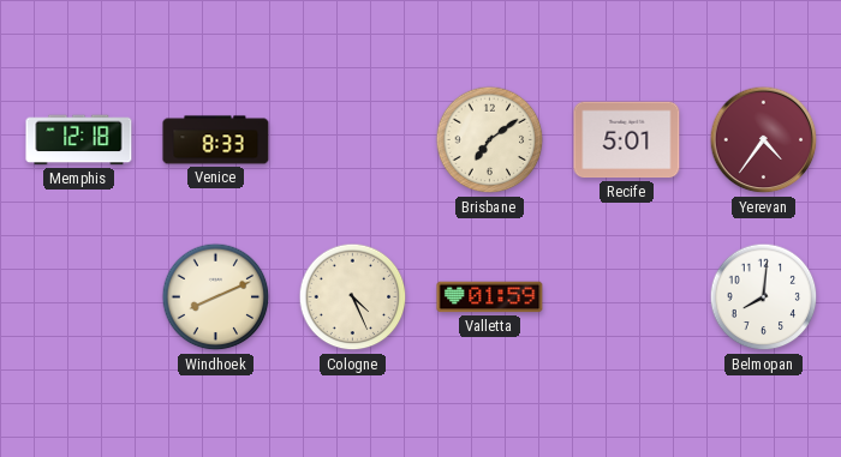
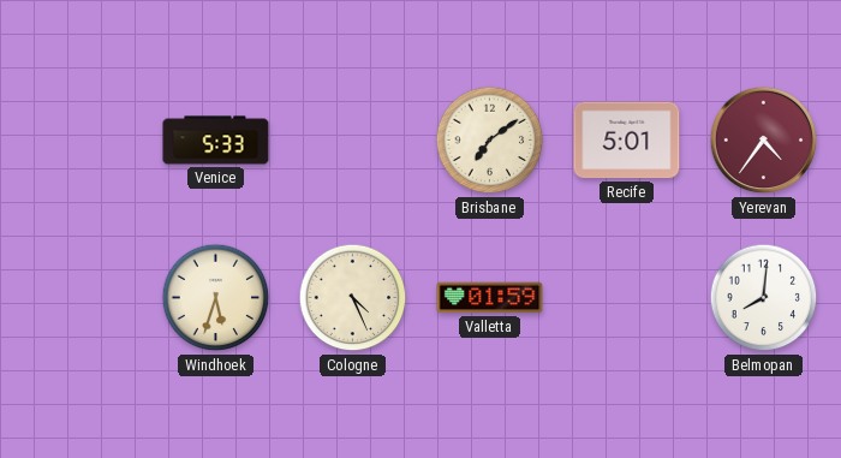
Memphis: 12:18 -> none (79, 140)
Venice: 8:33 -> 5:33 (216, 141)
Windhoek: 8:11 -> 5:33 (216, 298)
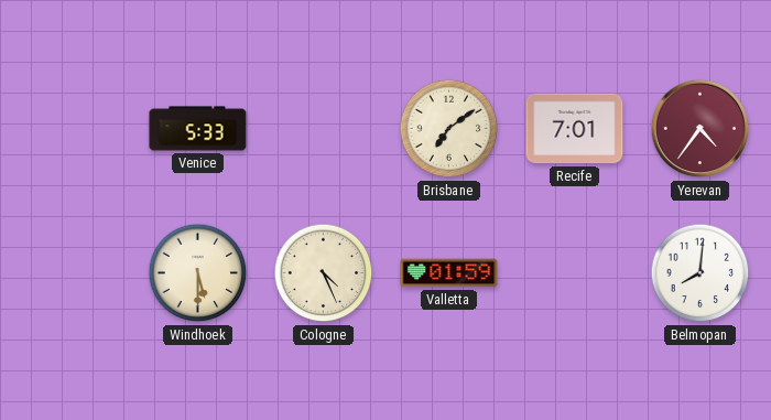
Recife: 5:01 -> 7:01 (575, 129)
Windhoek: 5:33 -> 5:30 (198, 273)
